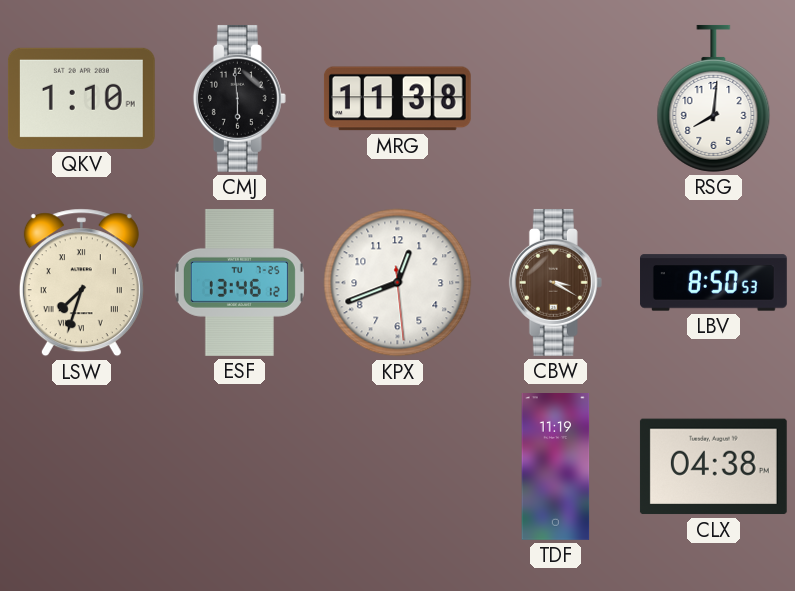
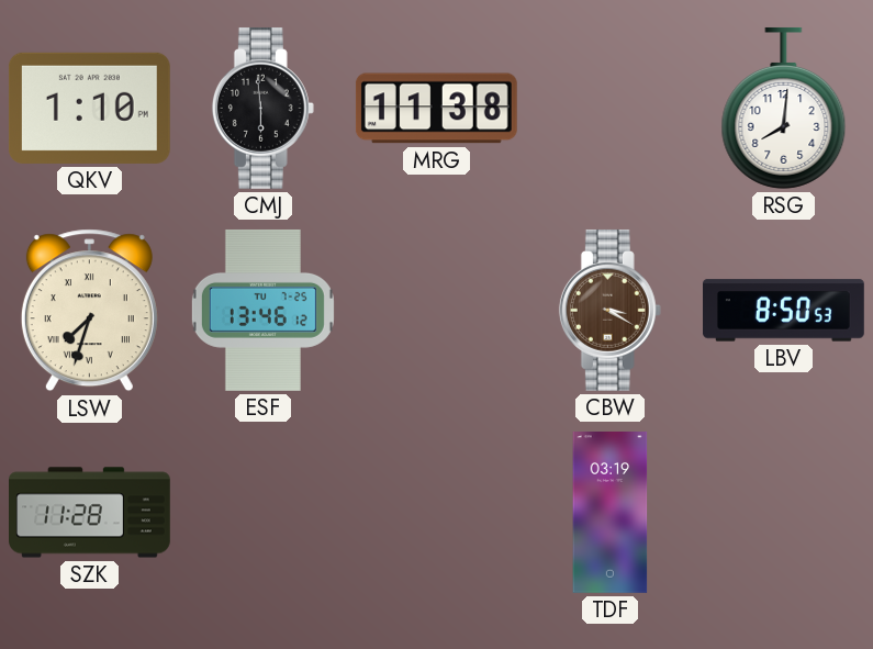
KPX: 12:41 -> none (398, 283)
SZK: none -> 11:28 (90, 513)
TDF: 11:19 -> 03:19 (611, 513)
CLX: 04:38 -> none (713, 467)
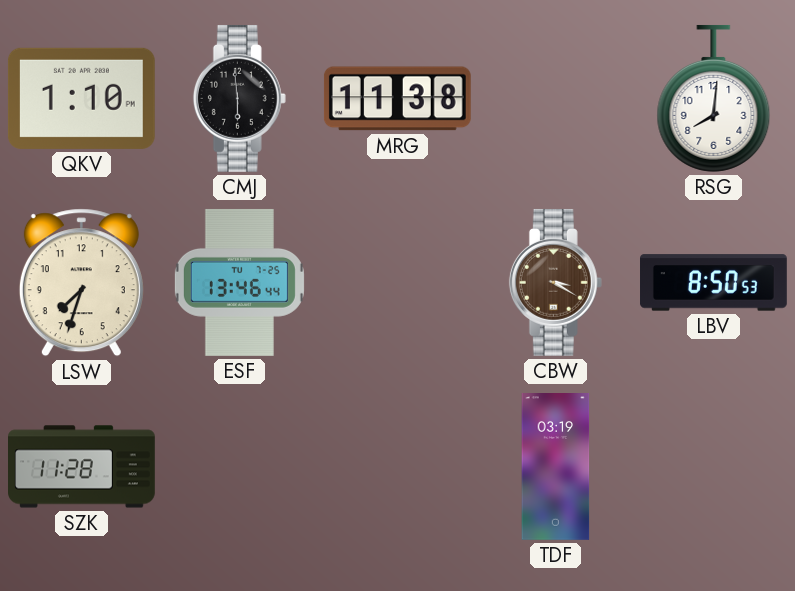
LSW numerals: Roman -> Arabic (81, 283)
ESF: 13:46:12 -> 13:46:44 (239, 283)
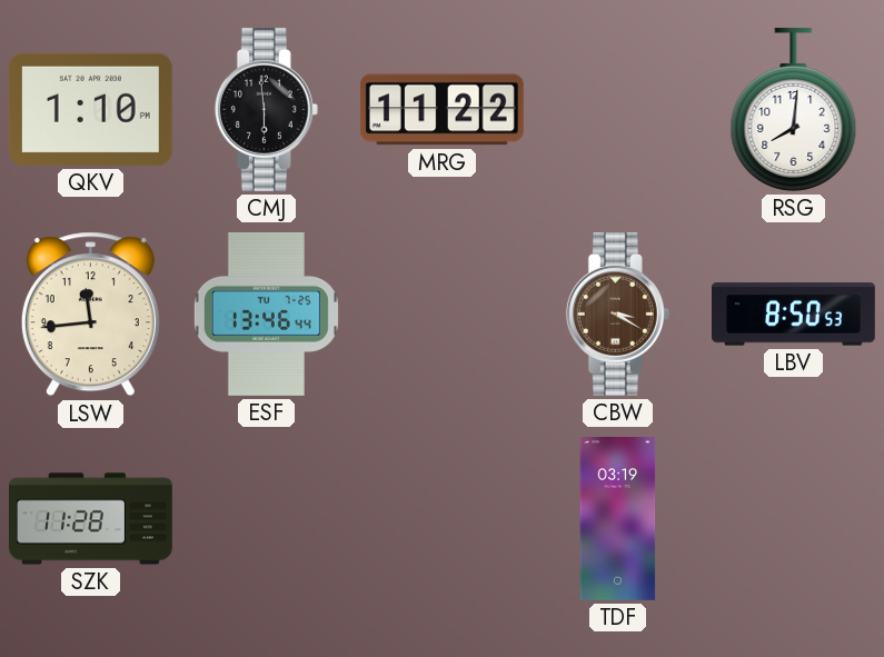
MRG: 11:38 -> 11:22 (441, 110)
LSW: 7:33 -> 11:44 (90, 315)
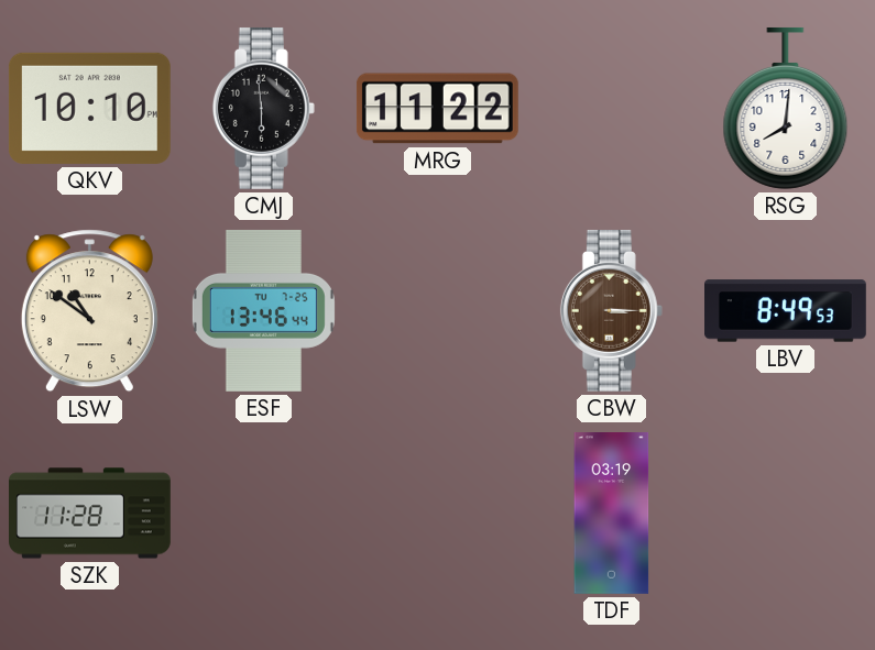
QKV: 1:10 -> 10:10 (89, 108)
LSW: 11:44 -> 10:51 (89, 311)
CBW: 3:20 -> 3:15 (611, 310)
LBV: 8:50 -> 8:49 (786, 311)
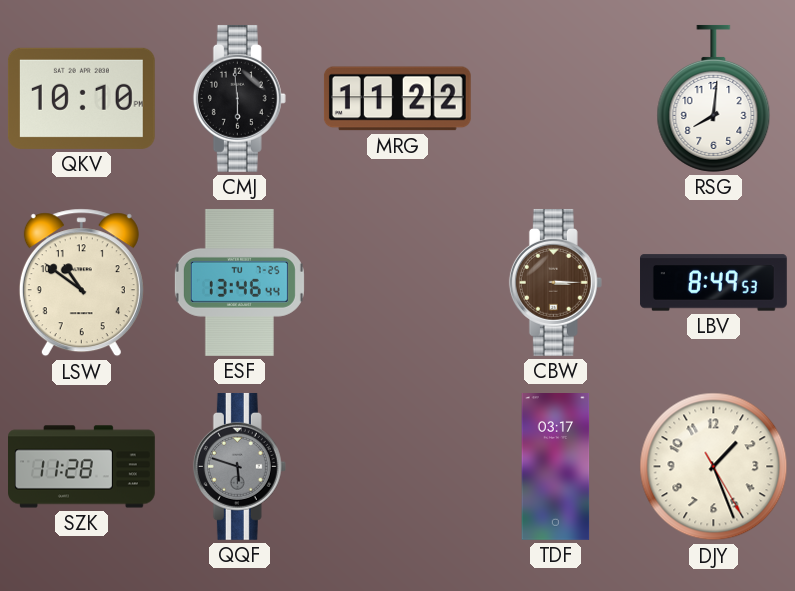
QQF: none -> 5:48 (239, 466)
TDF: 03:19 -> 03:17 (556, 467)
DJY: none -> 1:26 (714, 467)
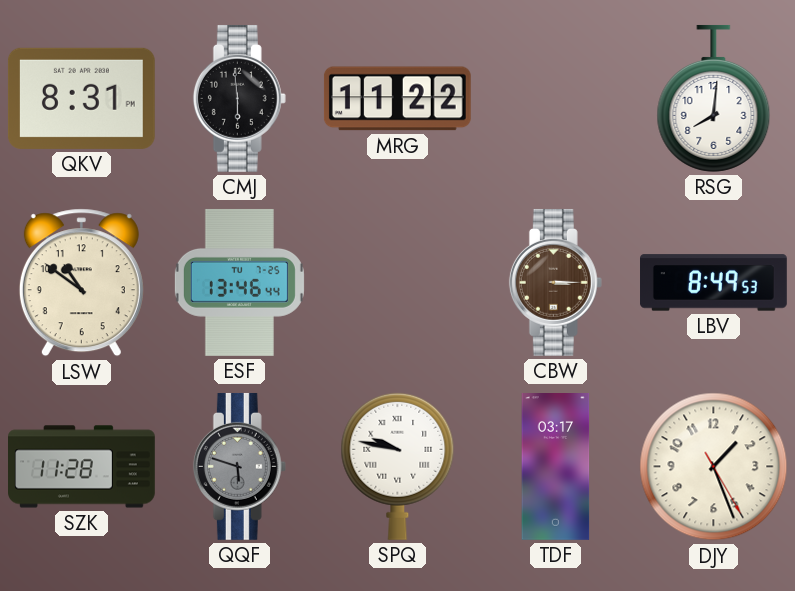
QKV: 10:10 -> 8:31 (81, 98)
SPQ: none -> 9:47 (398, 466)
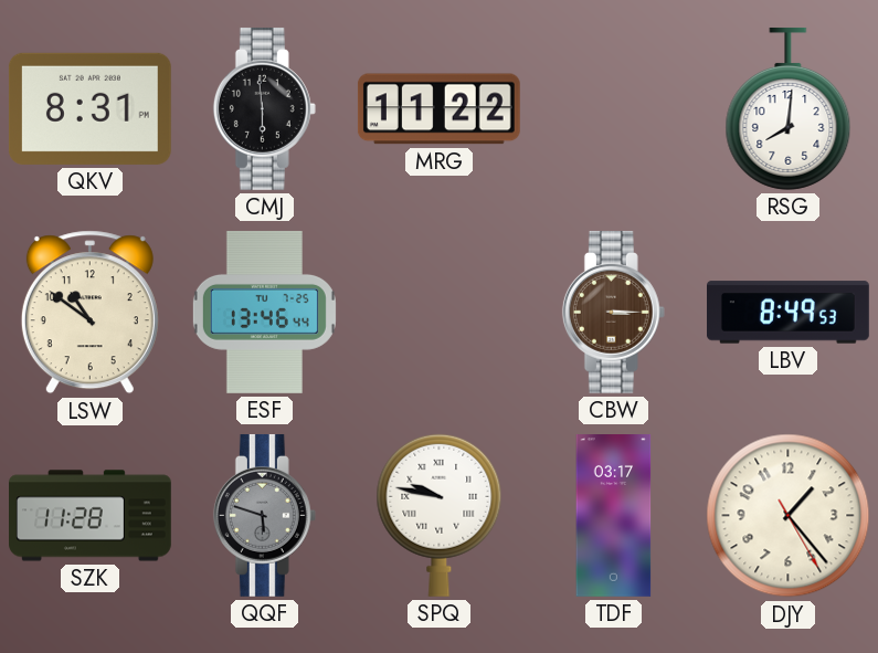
DJY: 1:26 -> 1:23 (789, 516)
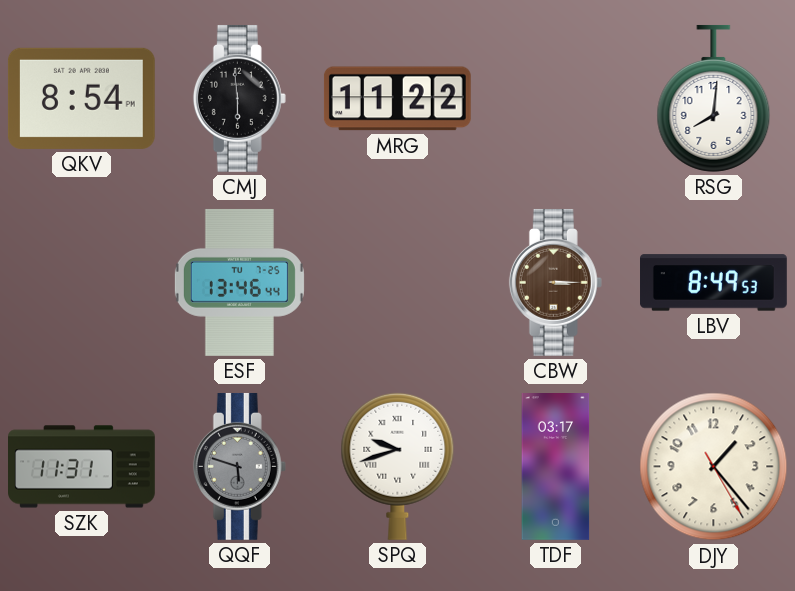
QKV: 8:31 -> 8:54 (81, 98)
LSW: 10:51 -> none (89, 313)
SZK: 11:28 -> 11:31 (82, 467)
SPQ: 9:47 -> 9:42 (398, 466)
